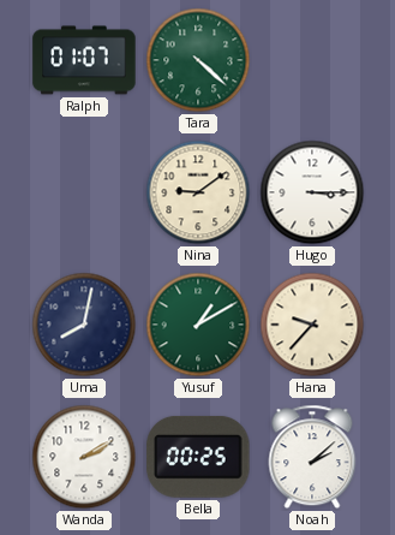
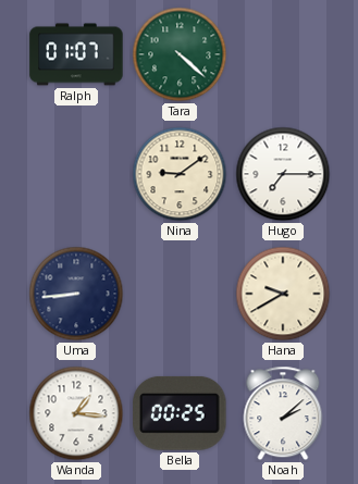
Hugo: 3:15 -> 7:15 (283, 174)
Uma: 8:02 -> 8:44 (76, 294)
Yusuf: 1:10 -> none (198, 325)
Hana: 9:37 -> 9:40 (283, 294)
Wanda: 2:10 -> 1:16 (76, 413)
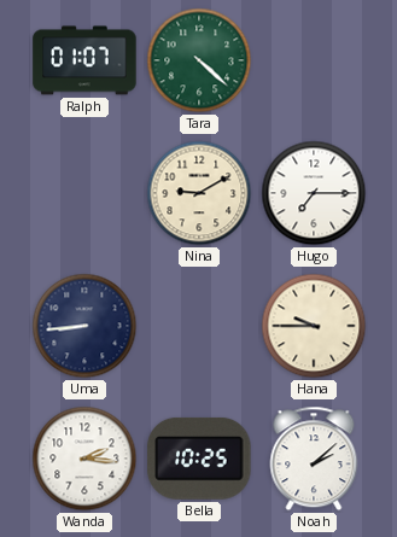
Nina: 9:09 -> 9:10 (199, 193)
Hana: 9:40 -> 9:45 (314, 326)
Wanda: 1:16 -> 2:16 (84, 459)
Bella: 00:25 -> 10:25 (199, 459)
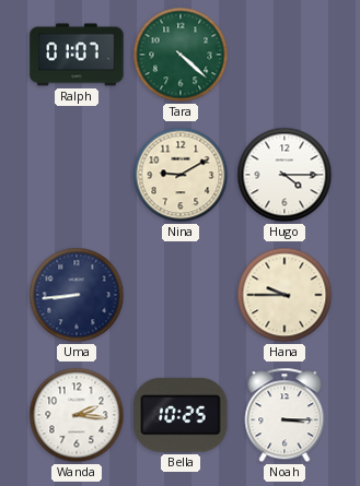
Hugo: 7:15 -> 4:15 (284, 175)
Noah: 2:08 -> 3:15 (284, 415)
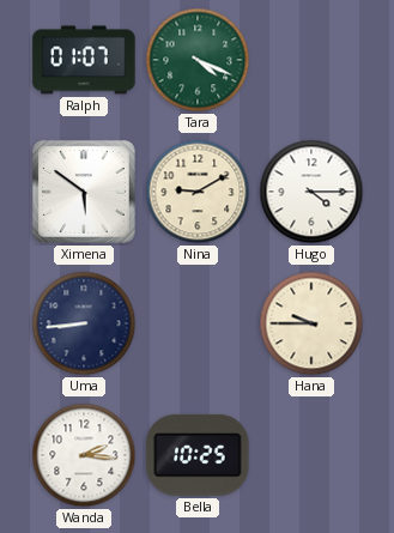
Tara: 4:22 -> 4:19 (198, 60)
Ximena: none -> 5:51 (84, 192)
Noah: 3:15 -> none (284, 415)
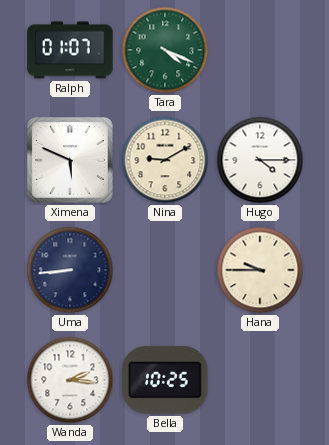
Ximena: 5:51 -> 5:49 (70, 160)
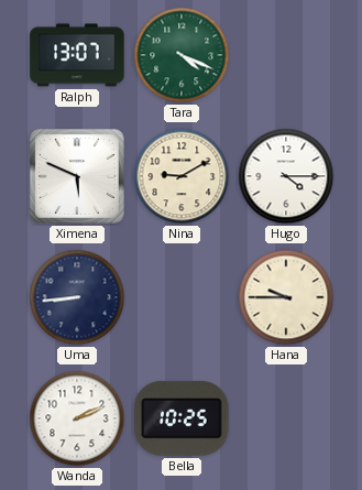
Ralph: 01:07 -> 13:07 (77, 55)
Wanda: 2:16 -> 2:11 (77, 418)
